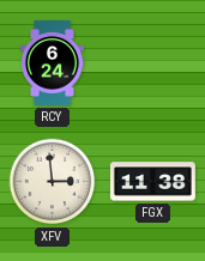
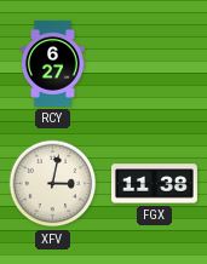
RCY: 6:24 -> 6:27 (52, 63)
XFV: 2:59 -> 3:02 (53, 184)
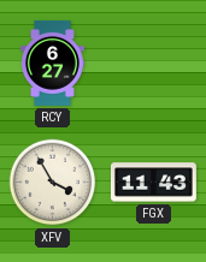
XFV: 3:02 -> 3:55 (53, 183)
FGX: 11:38 -> 11:43 (153, 183)
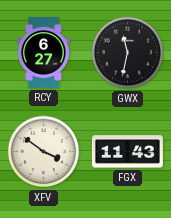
GWX: none -> 11:32 (128, 53)
XFV: 3:55 -> 3:51 (44, 152)
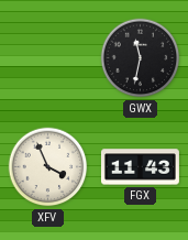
RCY: 6:27 -> none (43, 52)
XFV: 3:51 -> 3:56 (48, 167)
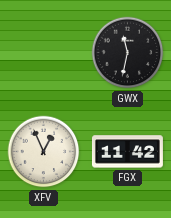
XFV: 3:56 -> 12:56 (44, 152)
FGX: 11:43 -> 11:42 (127, 152)
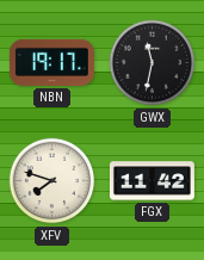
NBN: none -> 19:17 (51, 62)
XFV: 12:56 -> 7:48 (52, 181)
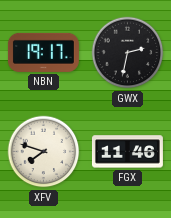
GWX: 11:32 -> 2:32 (128, 53)
FGX: 11:42 -> 11:46 (127, 152)
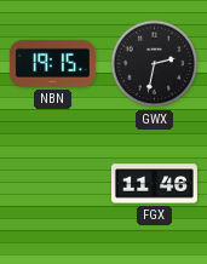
NBN: 19:17 -> 19:15 (52, 63)
XFV: 7:48 -> none (44, 152)
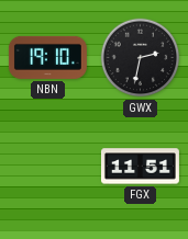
NBN: 19:15 -> 19:10 (47, 57)
FGX: 11:46 -> 11:51 (140, 167)
